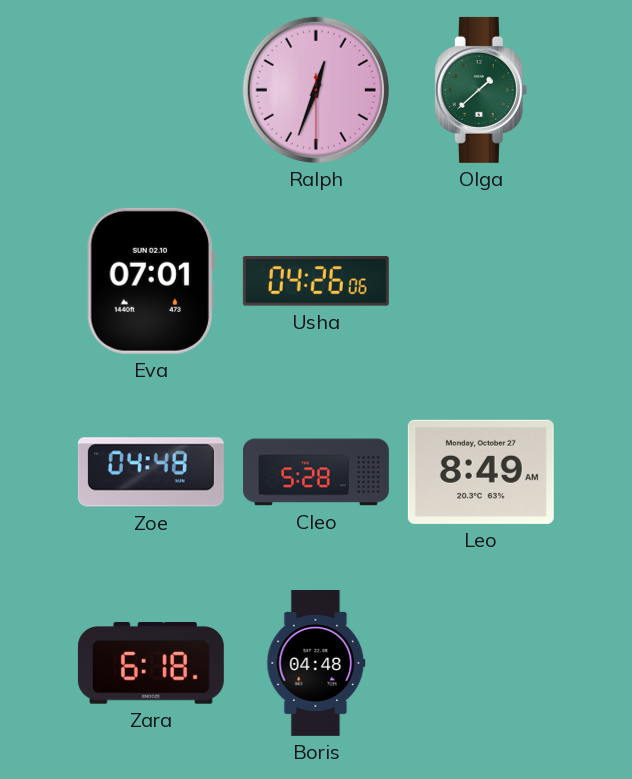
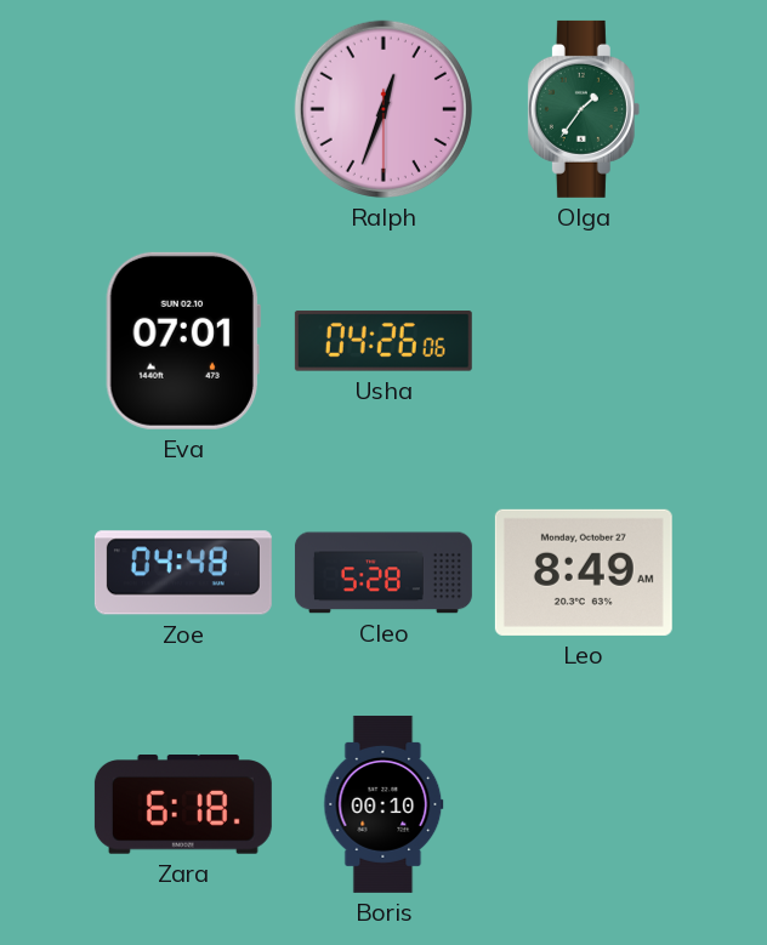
Olga: 1:38 -> 1:36 (584, 109)
Boris: 04:48 -> 00:10 (383, 804)
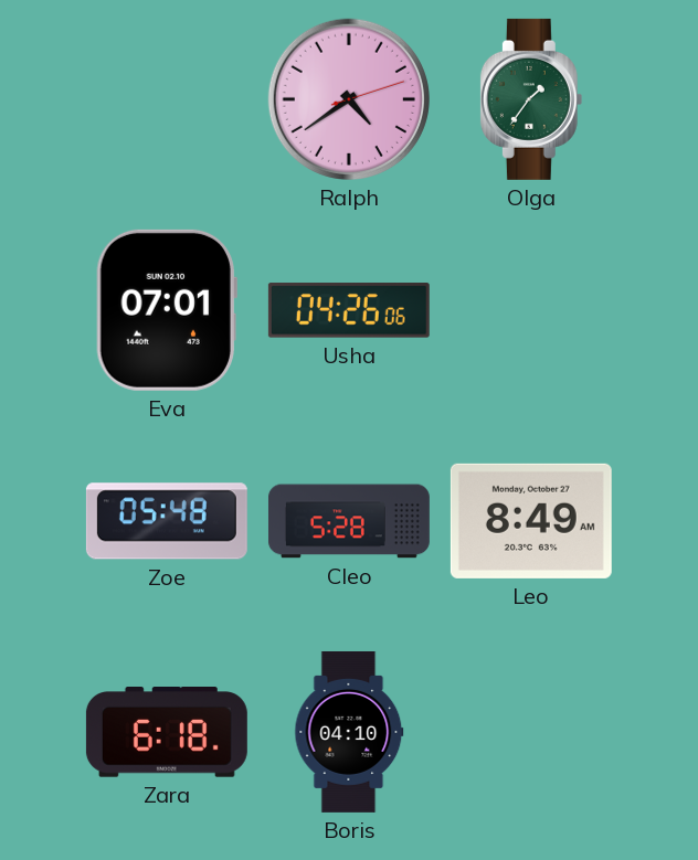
Ralph: 12:33 -> 4:39 (349, 99)
Zoe: 04:48 -> 05:48 (167, 521)
Boris: 00:10 -> 04:10 (349, 732)
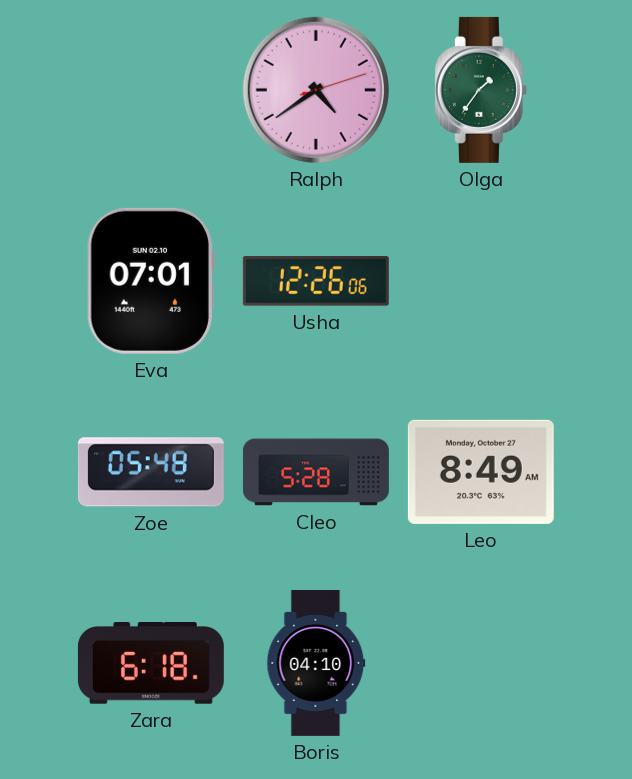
Usha: 04:26 -> 12:26 (316, 281)
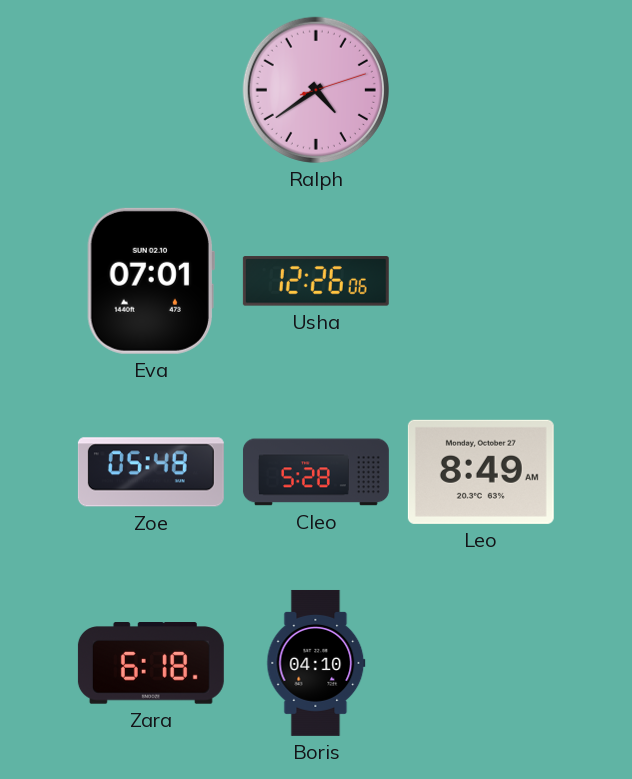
Olga: 1:36 -> none (481, 90)
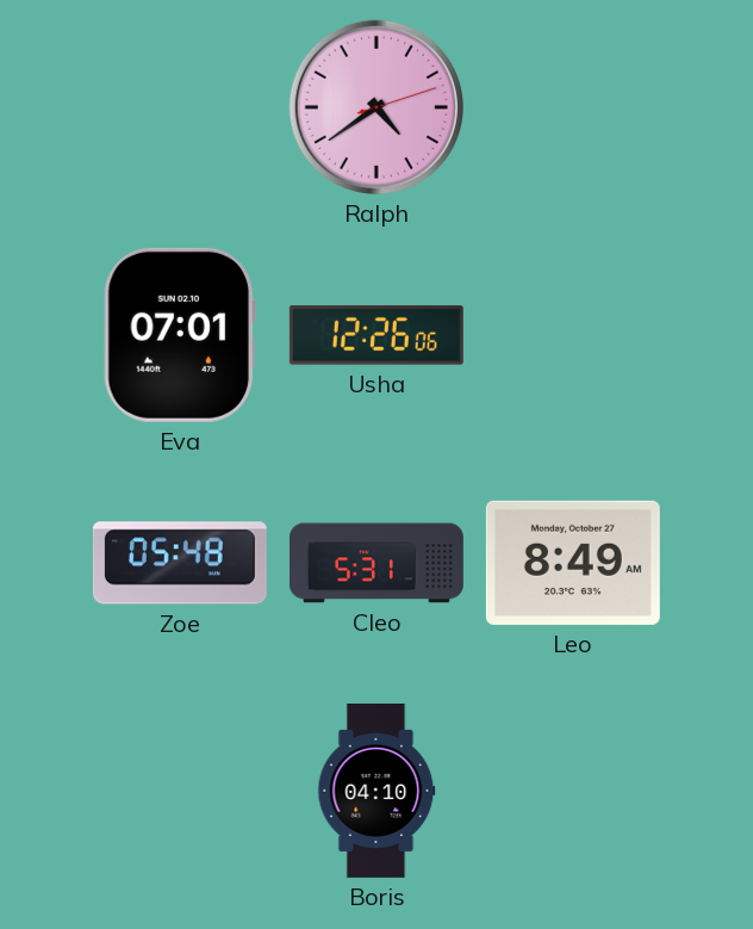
Cleo: 5:28 -> 5:31 (376, 563)
Zara: 6:18 -> none (151, 664)
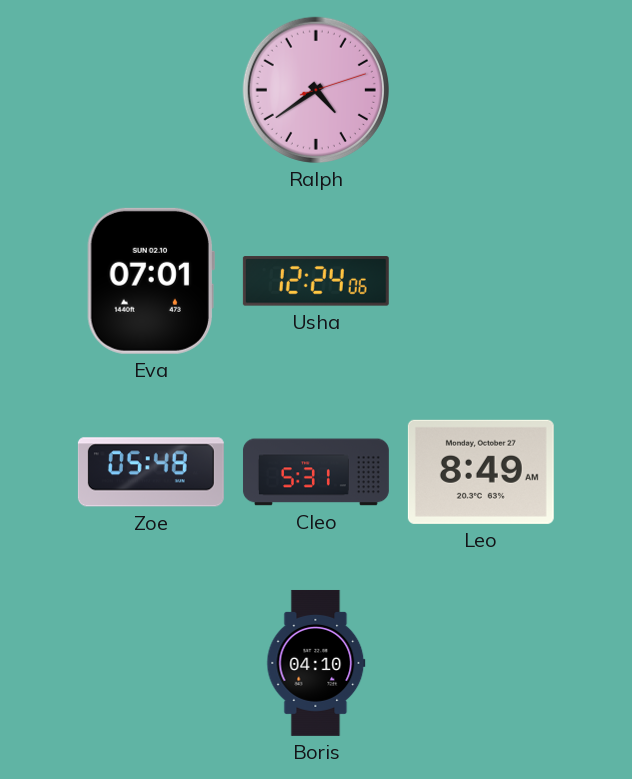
Usha: 12:26 -> 12:24 (316, 281)
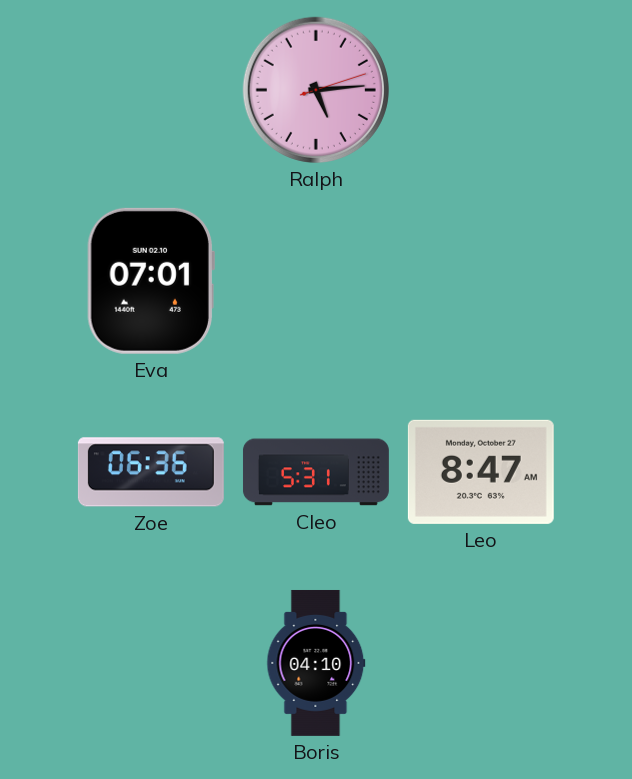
Ralph: 4:39 -> 5:14 (316, 90)
Usha: 12:24 -> none (316, 281)
Zoe: 05:48 -> 06:36 (151, 472)
Leo: 8:49 -> 8:47 (481, 472)
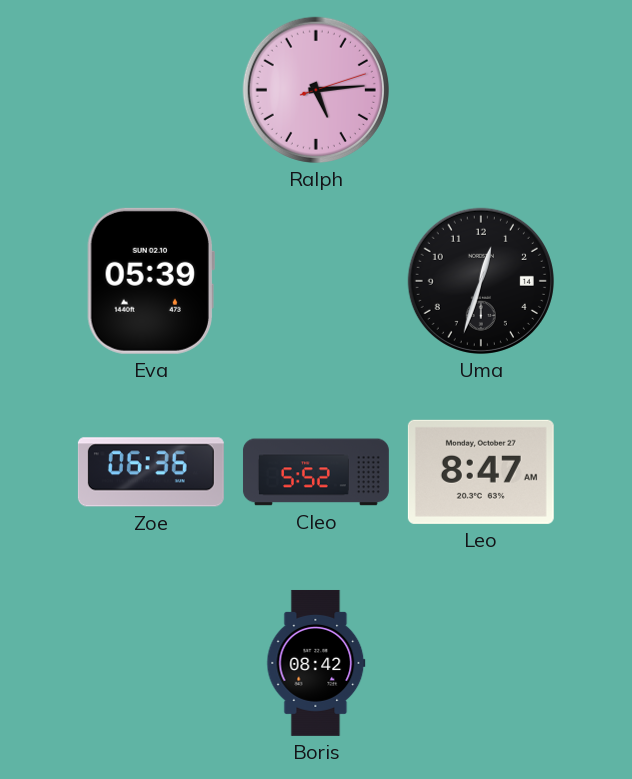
Eva: 07:01 -> 05:39 (151, 281)
Uma: none -> 12:33 (481, 281)
Cleo: 5:31 -> 5:52 (316, 472)
Boris: 04:10 -> 08:42 (316, 663)
